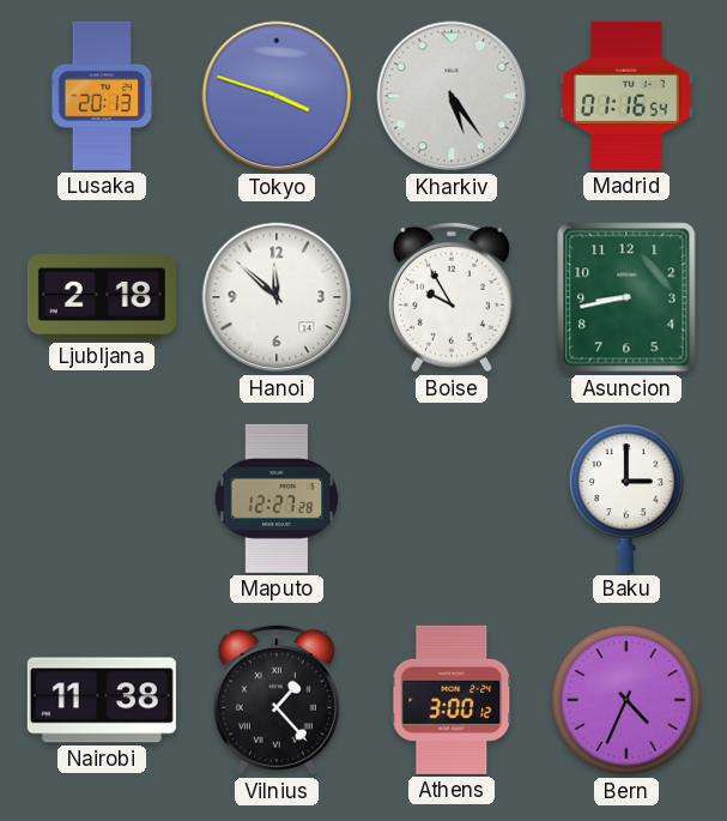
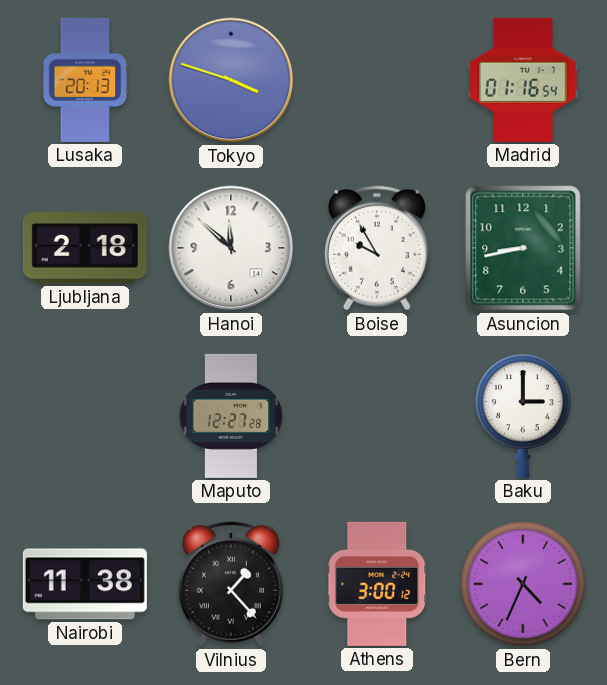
Kharkiv: 5:24 -> none (452, 96)
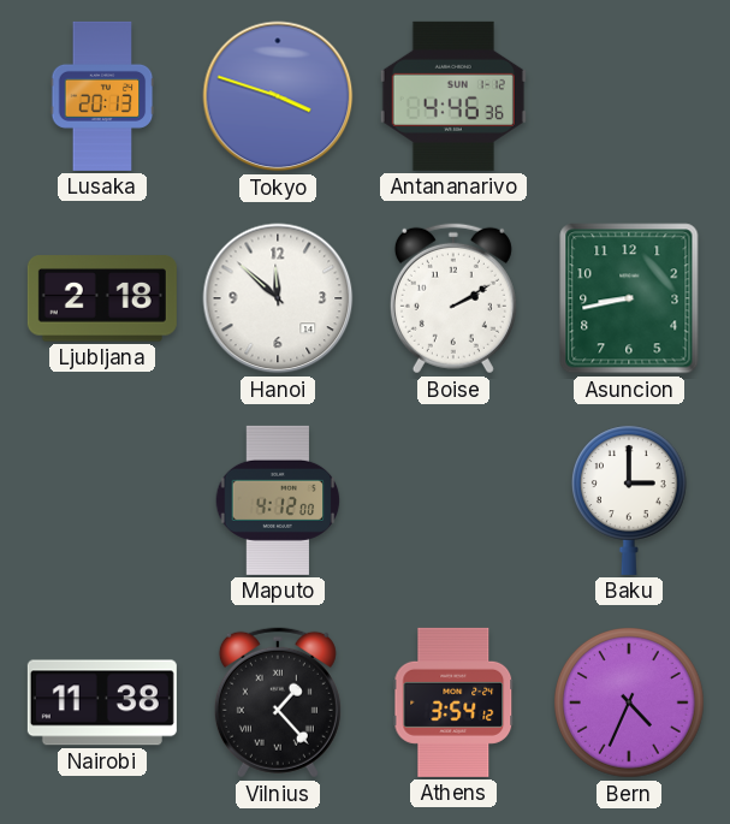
Antananarivo: none -> 4:46 (453, 96)
Madrid: 01:16 -> none (523, 80)
Boise: 9:55 -> 2:10 (453, 298)
Maputo: 12:27 -> 4:12 (278, 500)
Athens: 3:00 -> 3:54 (453, 703)
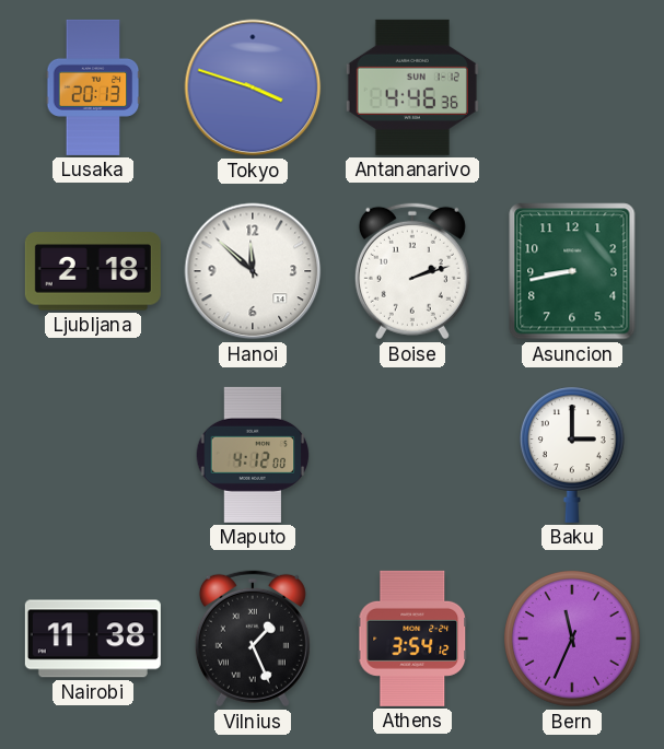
Boise: 2:10 -> 2:12 (412, 271)
Vilnius: 1:23 -> 1:26 (253, 639)
Bern: 4:34 -> 11:34 (573, 640)
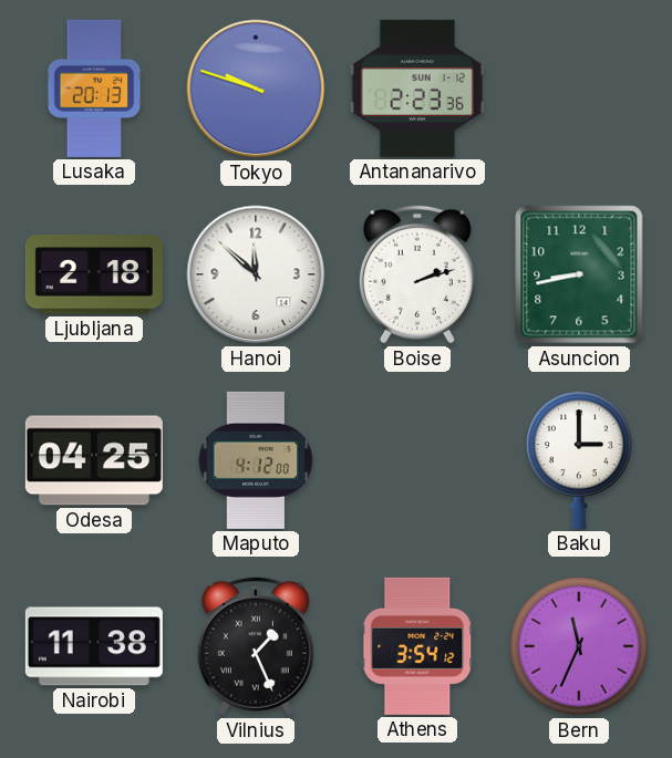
Tokyo: 3:48 -> 9:48 (256, 89)
Antananarivo: 4:46 -> 2:23 (417, 89)
Odesa: none -> 04:25 (94, 460)
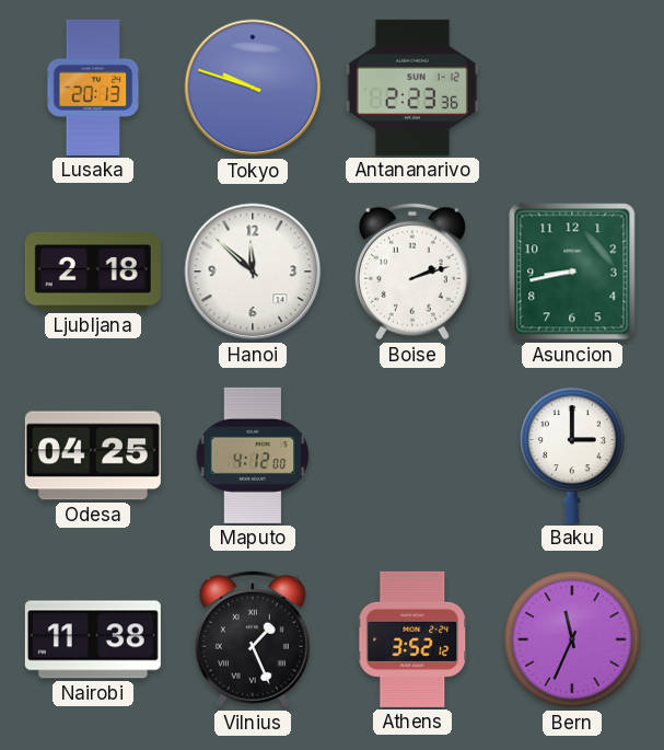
Athens: 3:54 -> 3:52 (412, 639)
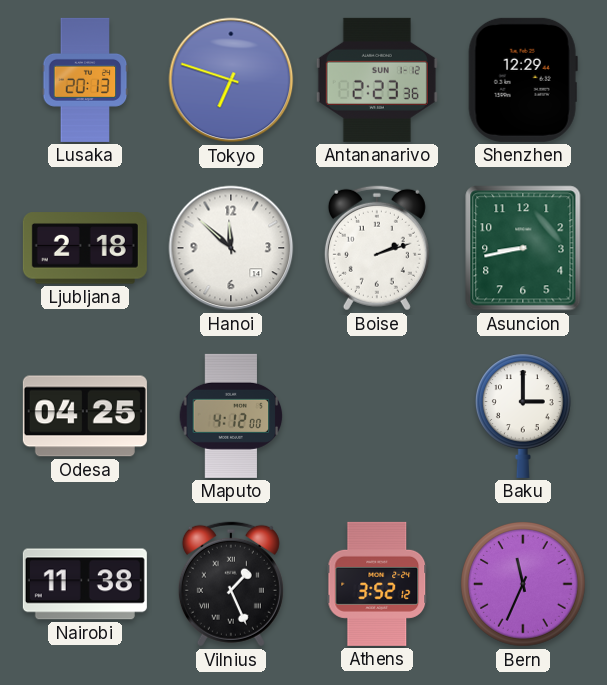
Tokyo: 9:48 -> 6:48 (231, 80)
Shenzhen: none -> 12:29 (523, 80)
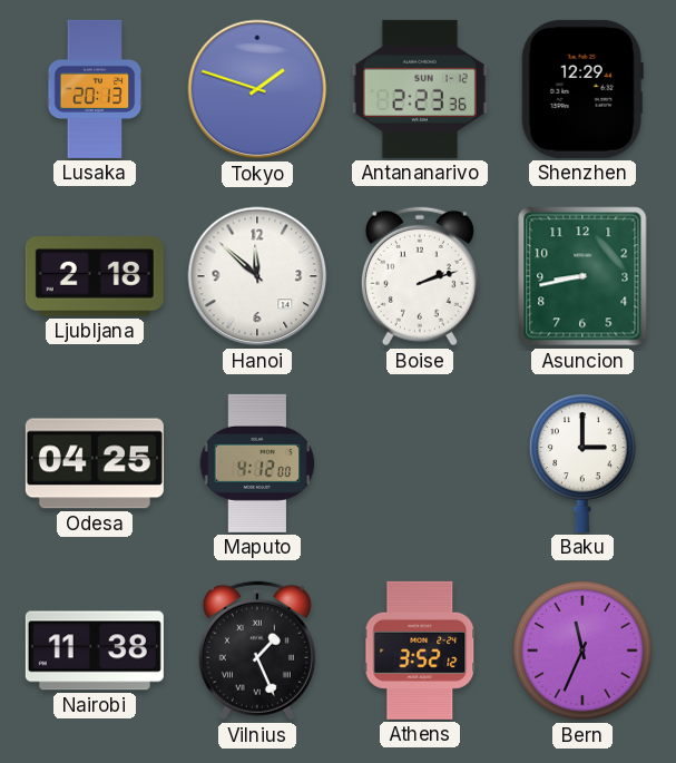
Tokyo: 6:48 -> 1:48 (257, 89)
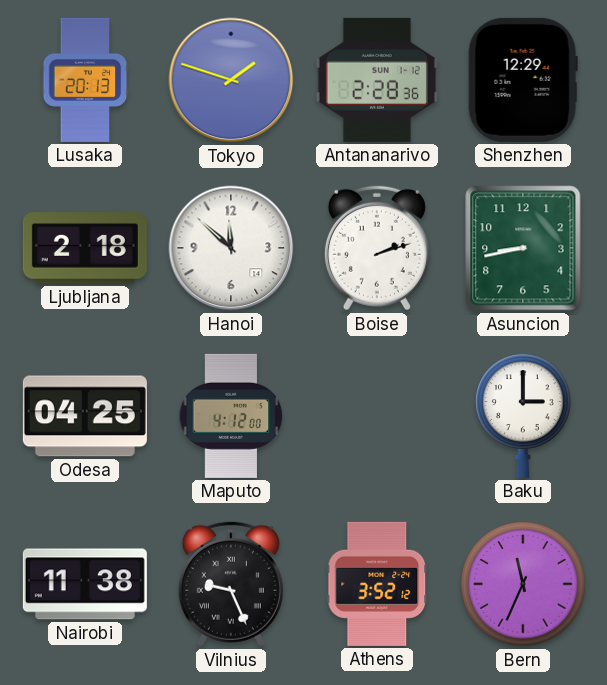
Antananarivo: 2:23 -> 2:28 (377, 80)
Vilnius: 1:26 -> 9:26 (231, 584)
